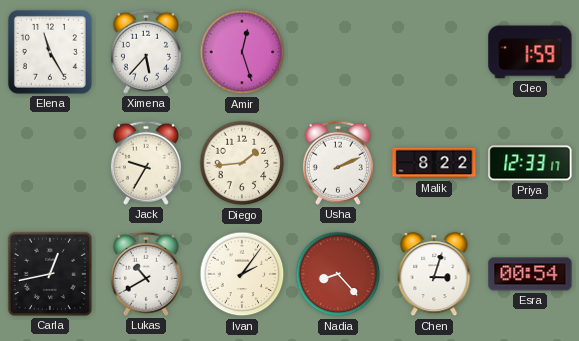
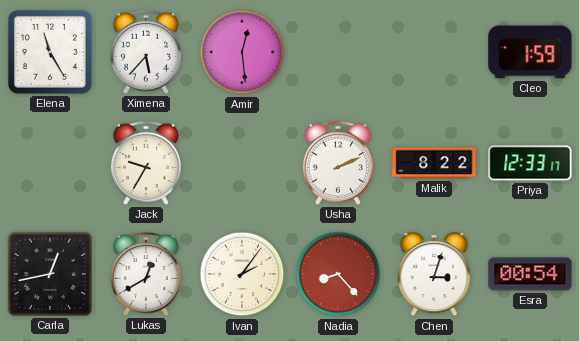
Amir: 12:27 -> 12:29 (242, 52)
Diego: 1:44 -> none (242, 163)
Lukas: 10:40 -> 12:40 (146, 274)
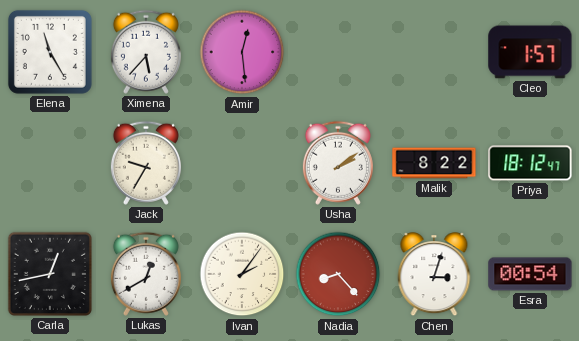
Cleo: 1:59 -> 1:57 (530, 52)
Usha: 2:11 -> 2:09 (338, 163)
Priya: 12:33 -> 18:12 (530, 163)
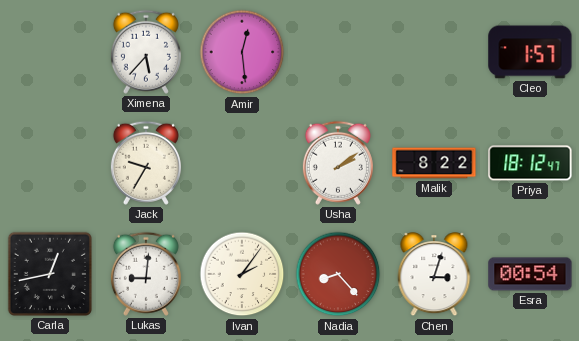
Elena: 11:25 -> none (50, 52)
Lukas: 12:40 -> 9:01 (146, 274)
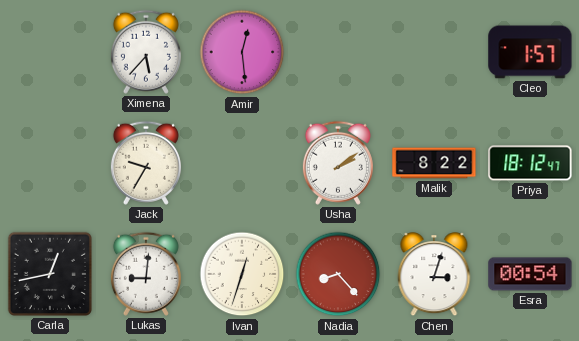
Ivan: 2:06 -> 12:33 (242, 274)
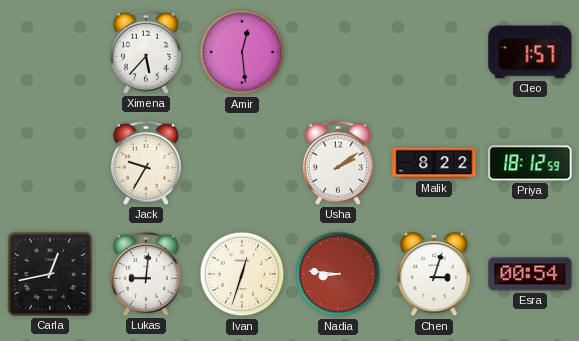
Priya: 18:12:47 -> 18:12:59 (530, 163)
Nadia: 8:23 -> 8:46 (338, 274)
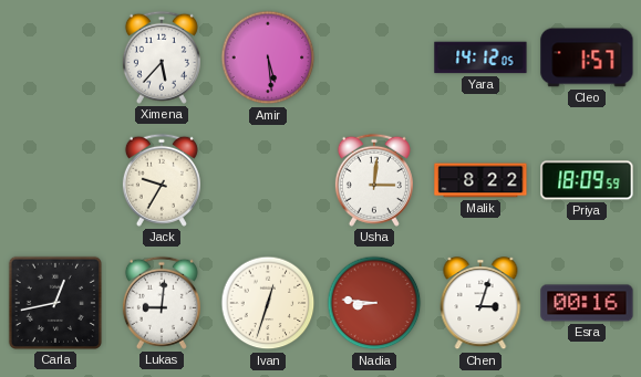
Amir: 12:29 -> 5:29 (268, 57)
Yara: none -> 14:12 (480, 57)
Usha: 2:09 -> 3:01 (374, 180)
Priya: 18:12 -> 18:09 (587, 180)
Esra: 00:54 -> 00:16 (587, 303)
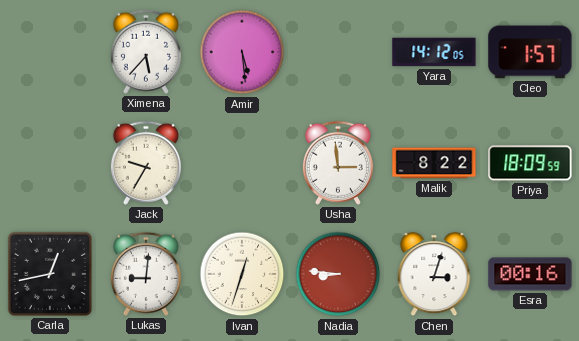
Usha: 3:01 -> 2:59 (338, 163)
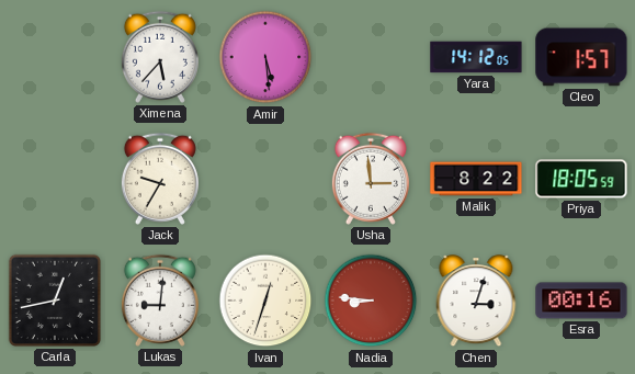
Priya: 18:09 -> 18:05 (581, 179)
